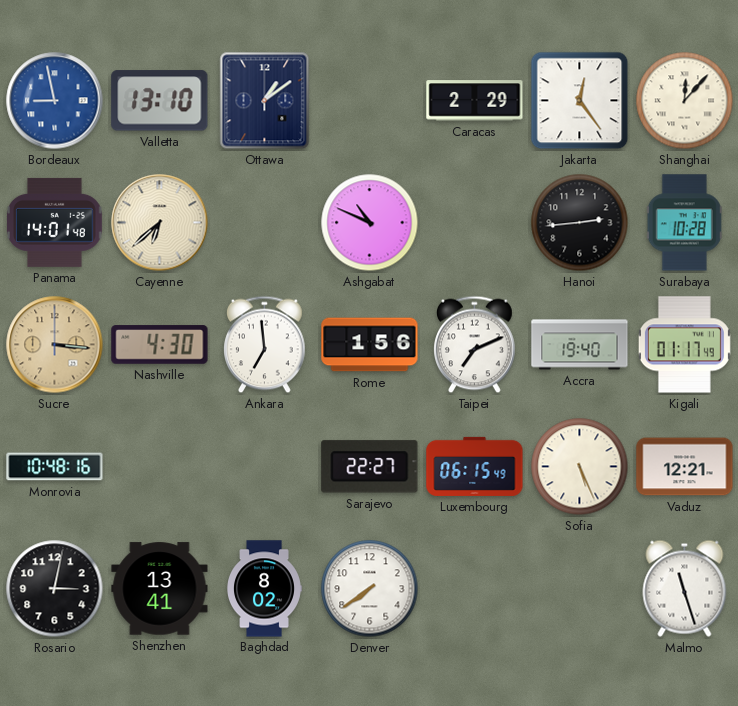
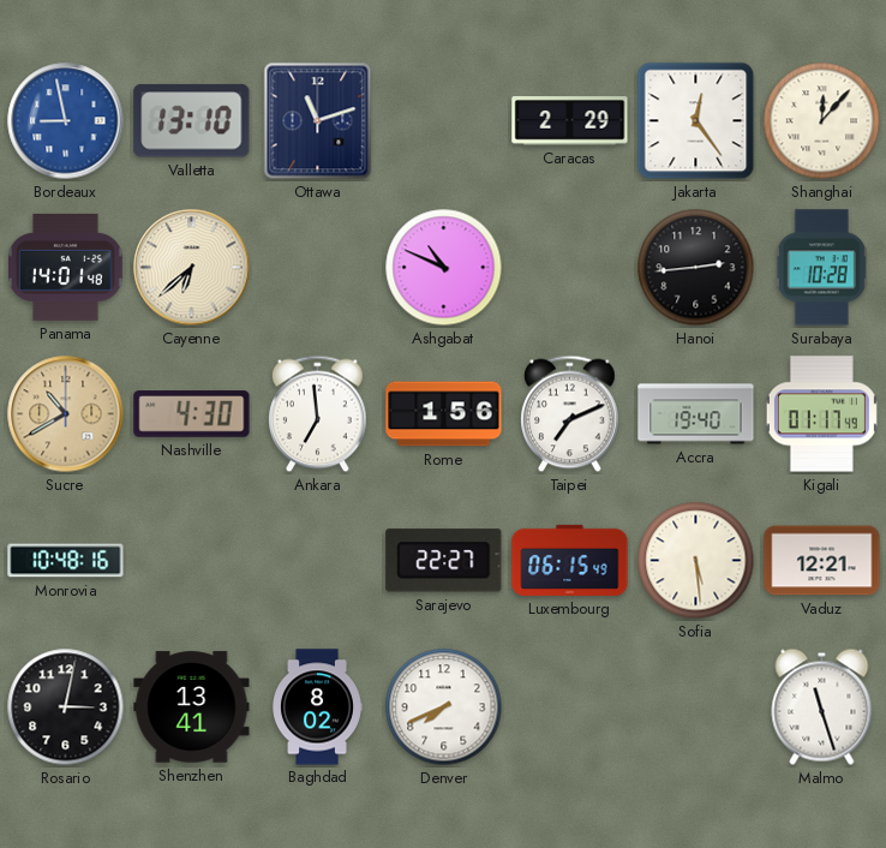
Ottawa: 1:09 -> 11:12 (318, 121)
Sucre: 3:16 -> 10:40 (66, 414)
Sofia: 5:26 -> 5:29 (696, 561)
Denver: 7:39 -> 7:41 (444, 707)
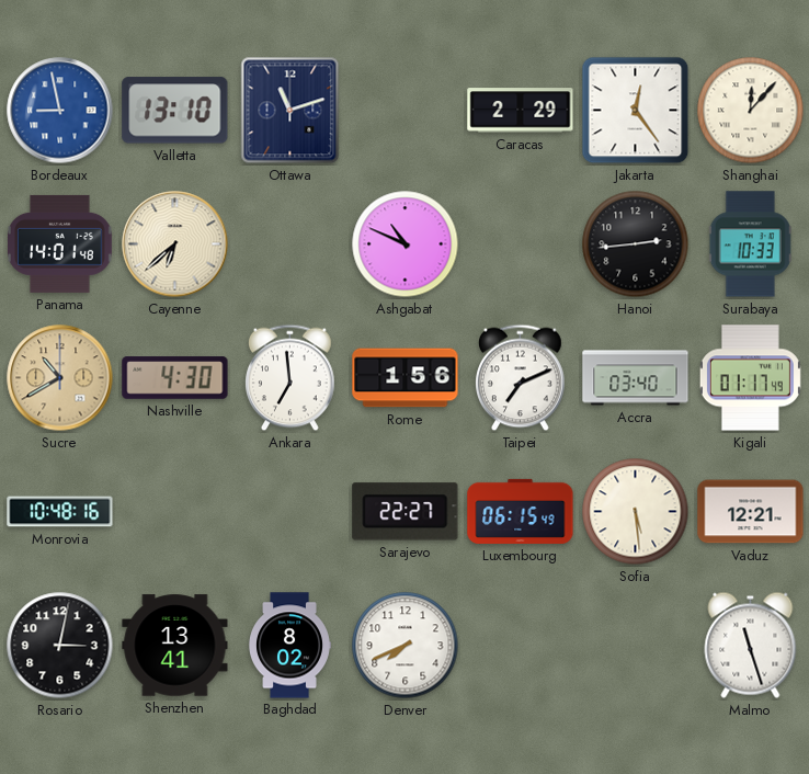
Surabaya: 10:28 -> 10:33 (750, 244)
Accra: 19:40 -> 03:40 (636, 378)
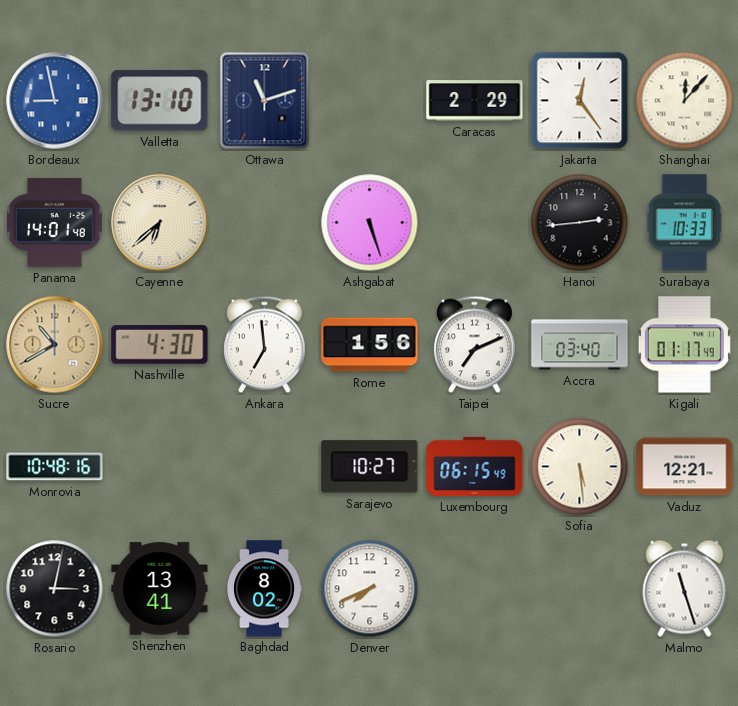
Ashgabat: 10:49 -> 5:27 (370, 223)
Sarajevo: 22:27 -> 10:27 (370, 467)
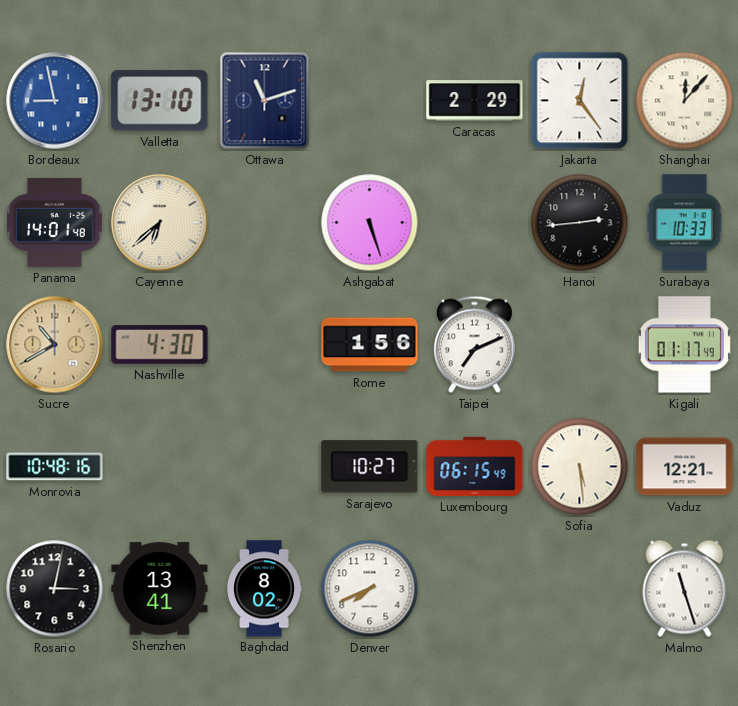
Ankara: 6:59 -> none (265, 345)
Accra: 03:40 -> none (580, 345)
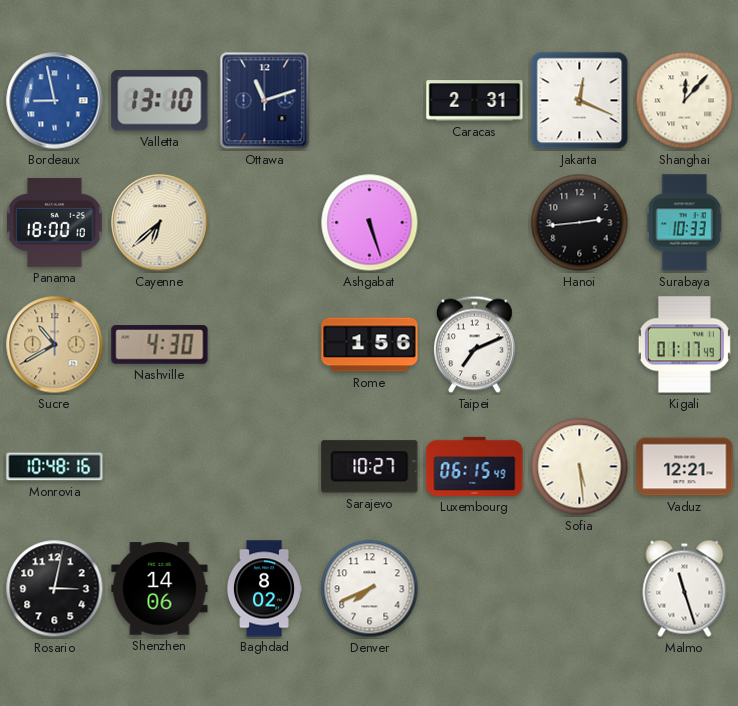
Caracas: 2:29 -> 2:31 (475, 101)
Jakarta: 12:24 -> 12:19 (580, 101)
Panama: 14:01 -> 18:00 (54, 222)
Shenzhen: 13:41 -> 14:06 (160, 589)
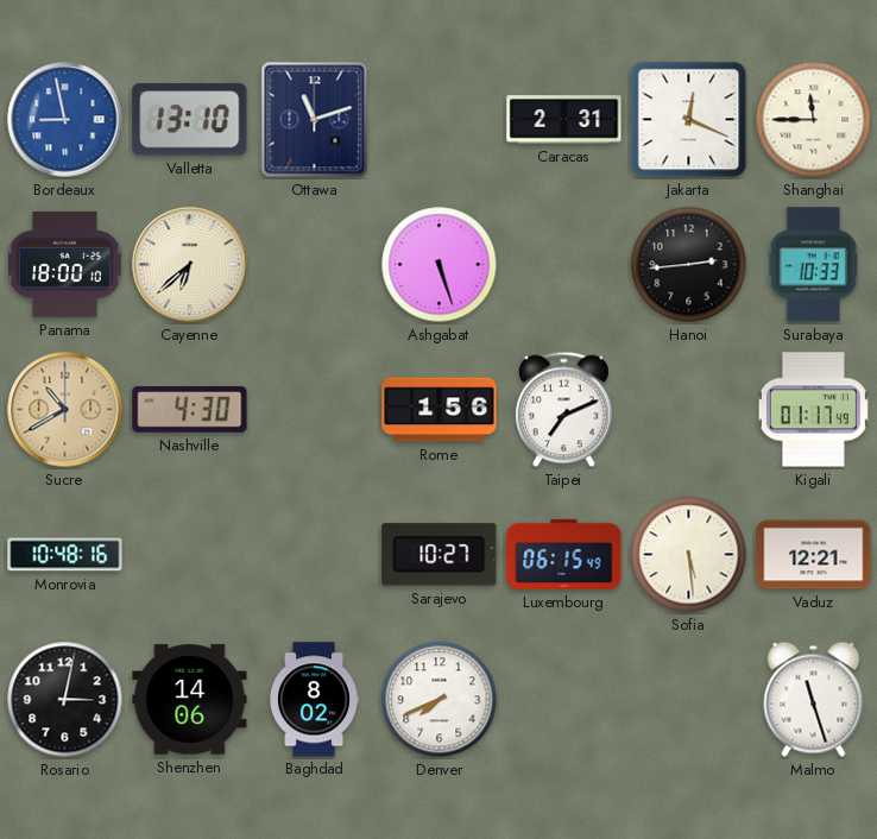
Shanghai: 12:07 -> 11:45 (814, 120)
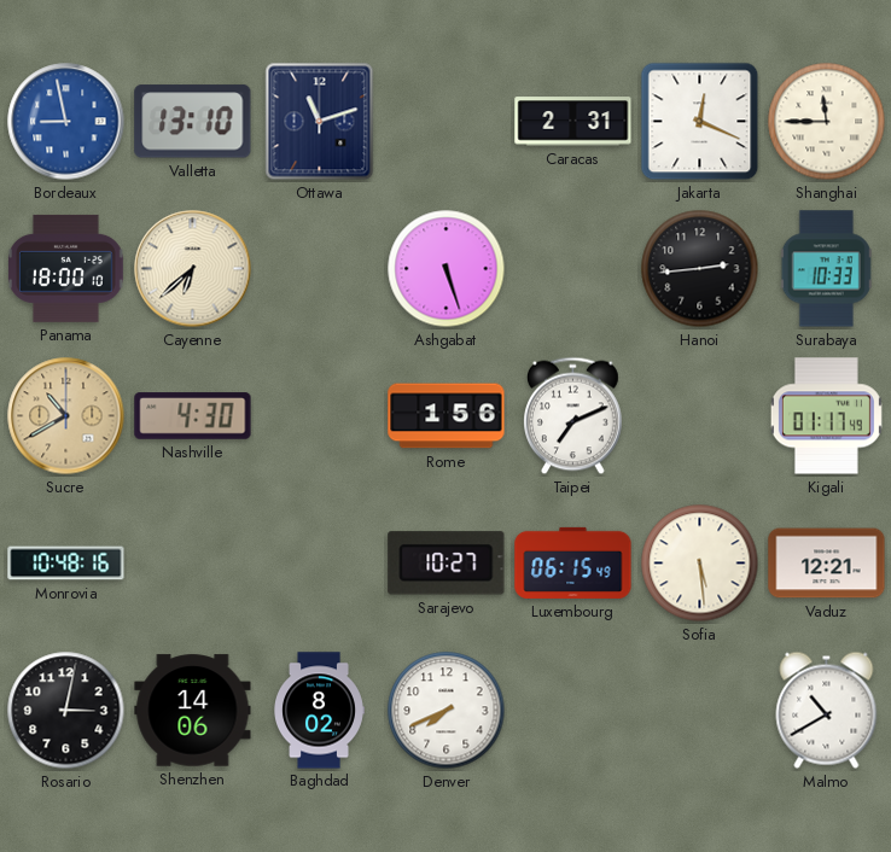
Malmo: 11:27 -> 10:40 (827, 710)
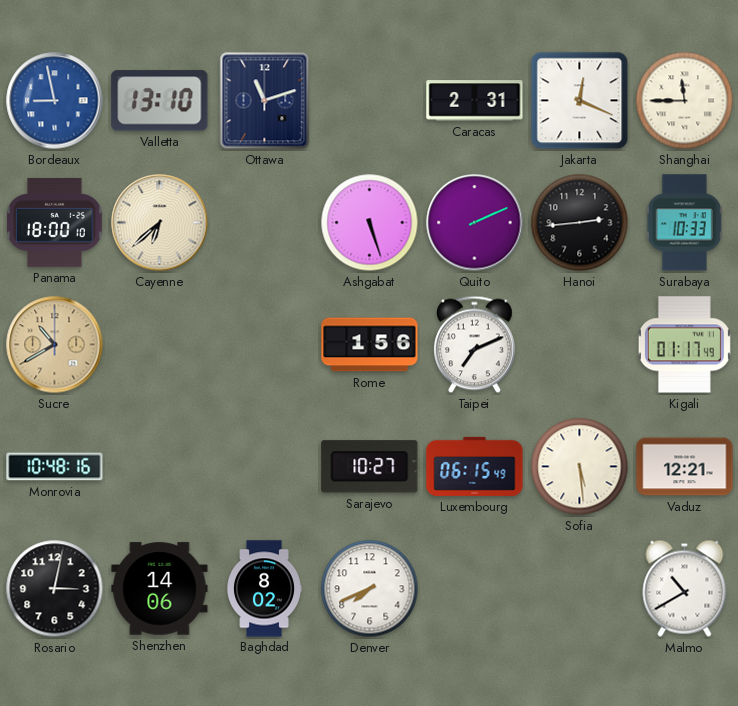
Quito: none -> 2:11 (475, 223)
Nashville: 4:30 -> none (193, 416)
